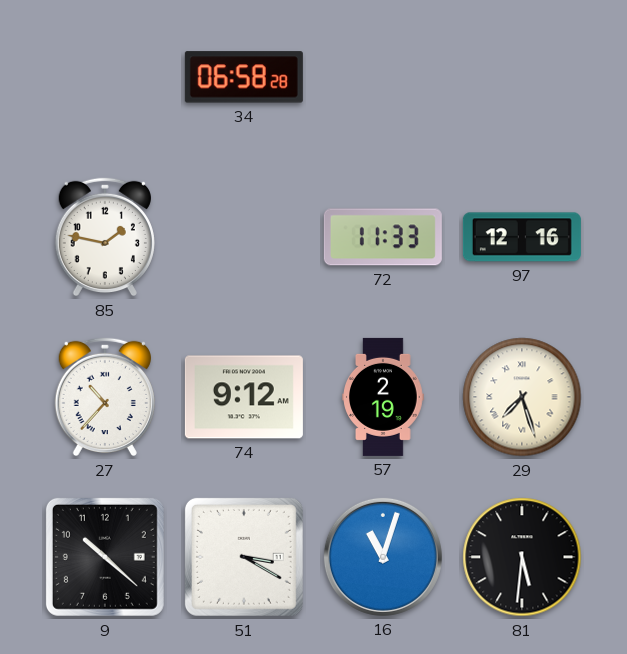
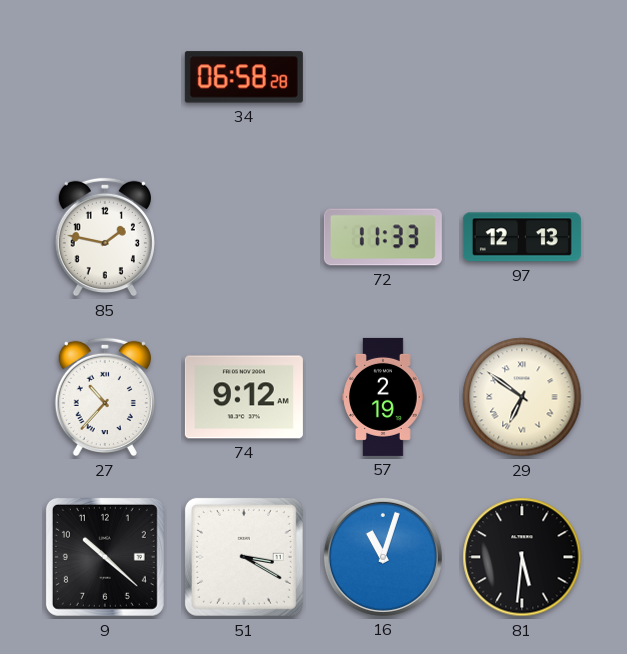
97: 12:16 -> 12:13 (522, 237)
29: 7:27 -> 6:51 (522, 397)
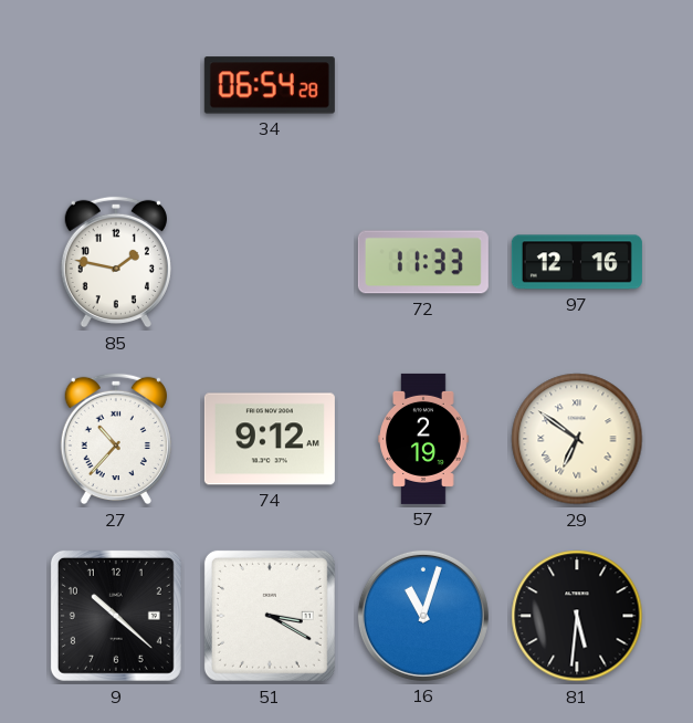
34: 06:58 -> 06:54 (270, 85)
97: 12:13 -> 12:16 (577, 262)
